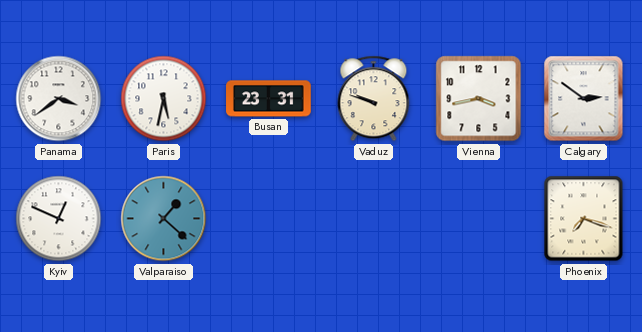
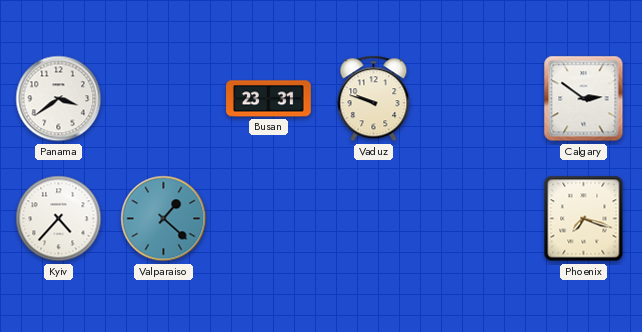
Paris: 5:32 -> none (164, 99)
Vienna: 3:43 -> none (479, 99)
Kyiv: 12:49 -> 4:37 (59, 219)
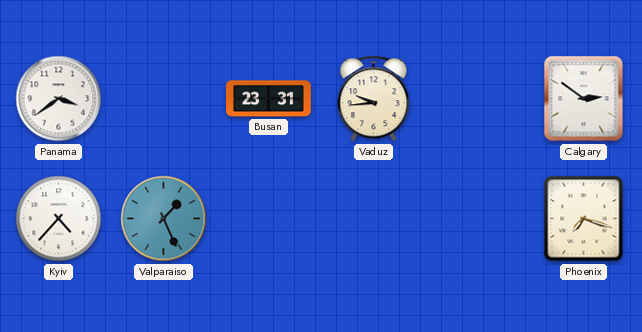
Vaduz: 9:48 -> 9:44 (374, 99)
Valparaiso: 1:22 -> 1:26 (164, 219)
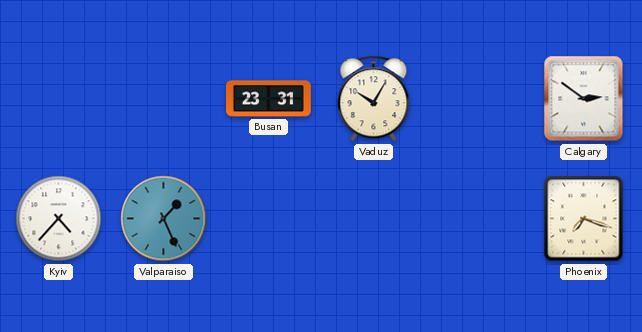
Panama: 3:39 -> none (59, 99)
Vaduz: 9:44 -> 10:05 (374, 99)
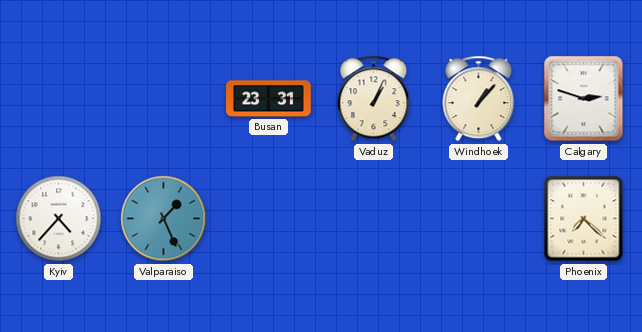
Vaduz: 10:05 -> 1:04 (374, 99)
Windhoek: none -> 1:07 (479, 99)
Calgary: 2:51 -> 2:48 (584, 99)
Phoenix: 7:18 -> 7:22 (584, 219)
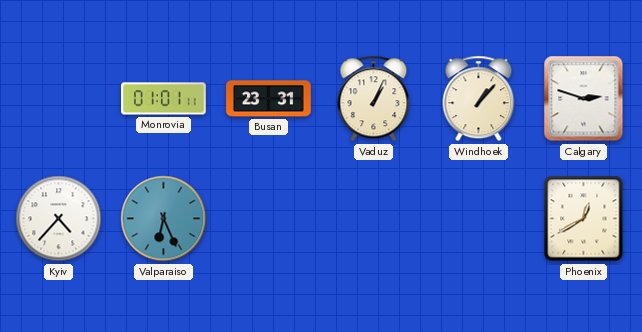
Monrovia: none -> 01:01 (164, 99)
Valparaiso: 1:26 -> 6:26 (164, 219)
Phoenix: 7:22 -> 12:40 (584, 219)
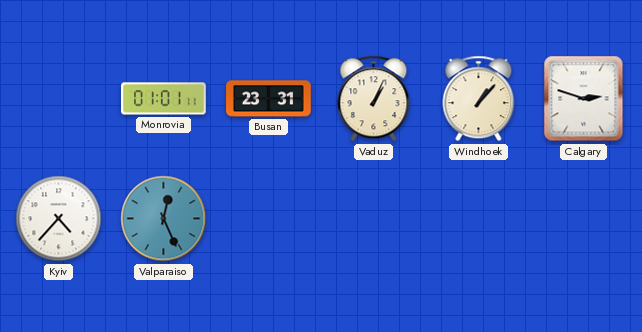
Valparaiso: 6:26 -> 12:26 (164, 219)
Phoenix: 12:40 -> none (584, 219)
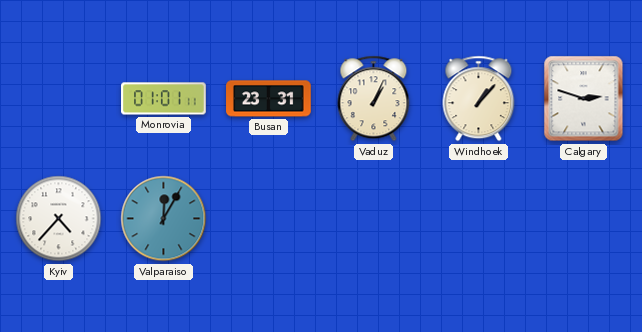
Valparaiso: 12:26 -> 12:05 (164, 219)
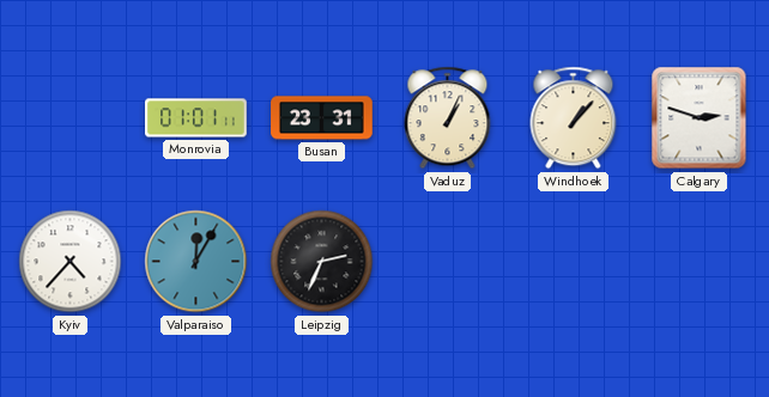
Leipzig: none -> 2:34 (322, 262)
